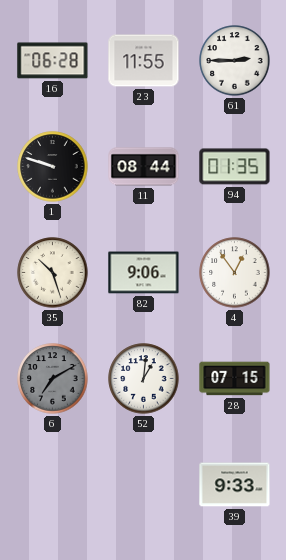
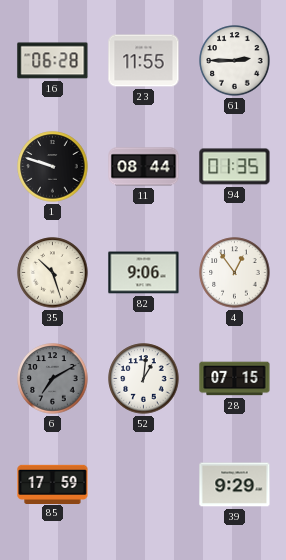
85: none -> 17:59 (53, 484)
39: 9:33 -> 9:29 (235, 485)
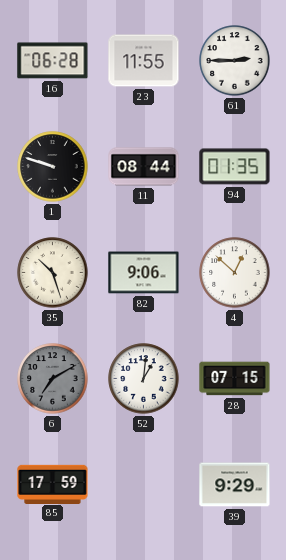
4: 12:54 -> 12:52 (235, 273)
